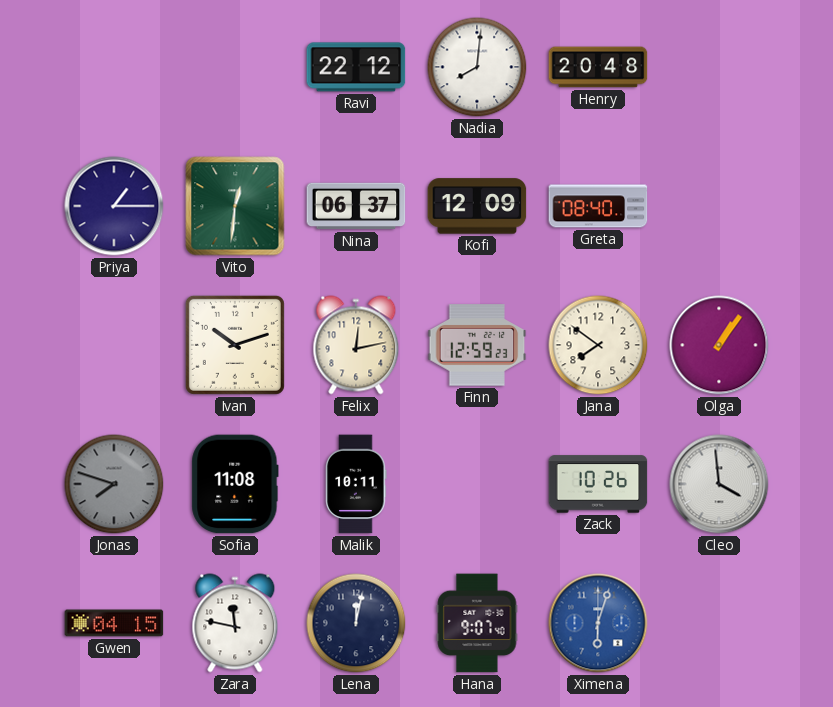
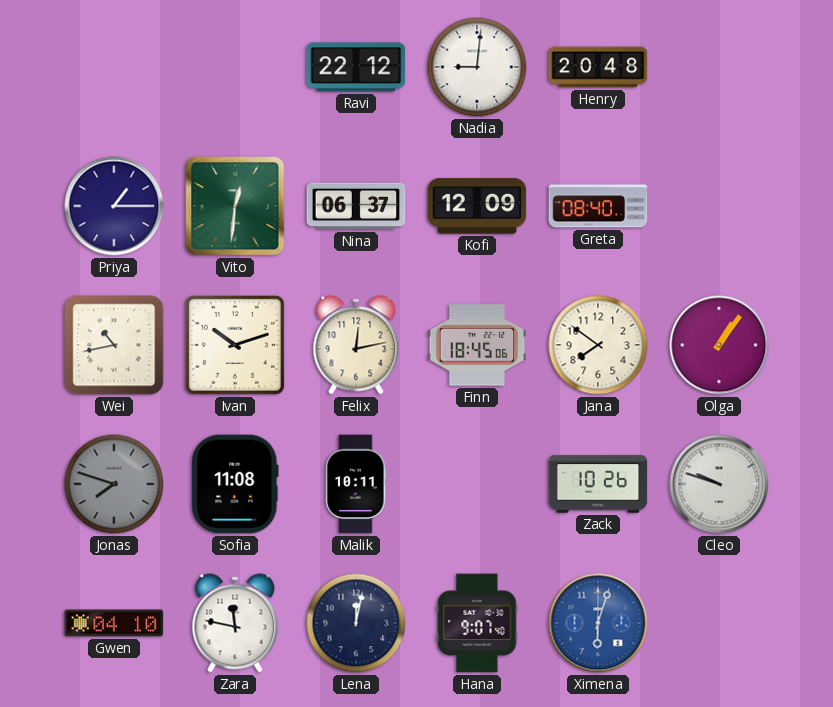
Nadia: 8:01 -> 9:01 (477, 67)
Wei: none -> 10:43 (114, 345)
Finn: 12:59 -> 18:45 (477, 345)
Cleo: 3:59 -> 9:48 (719, 484)
Gwen: 04:15 -> 04:10 (114, 623)
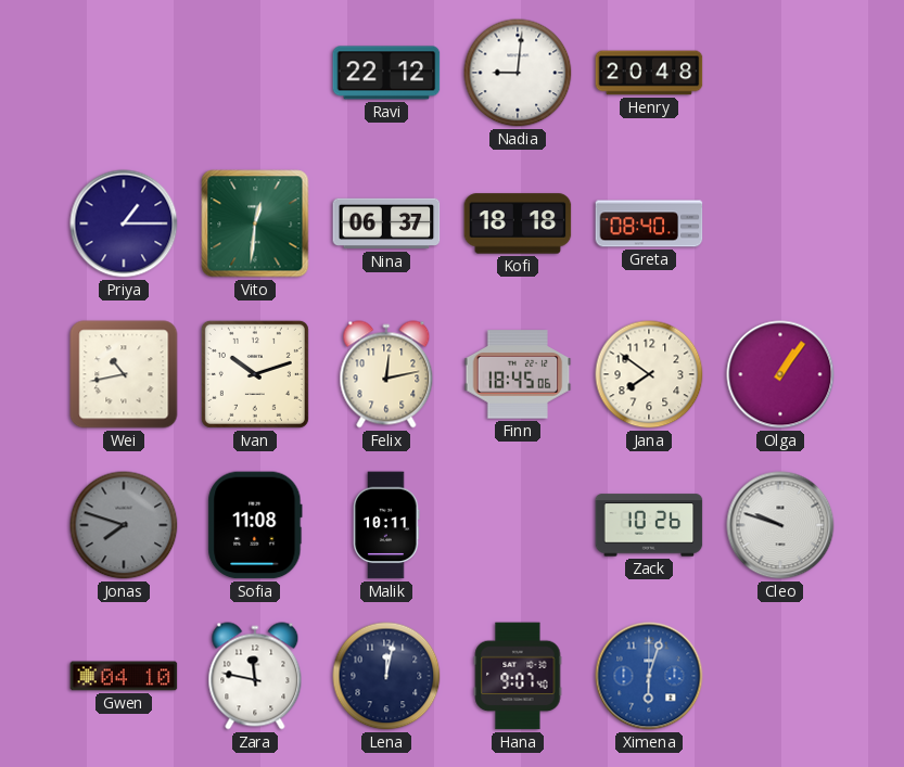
Kofi: 12:09 -> 18:18 (518, 223)
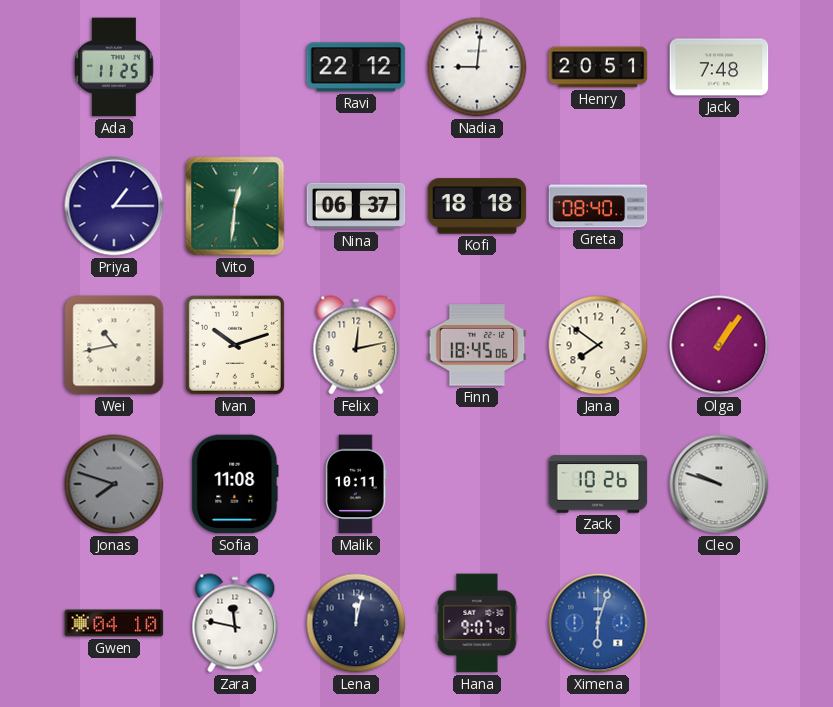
Ada: none -> 11:25 (114, 67)
Henry: 20:48 -> 20:51 (598, 67)
Jack: none -> 7:48 (719, 67)
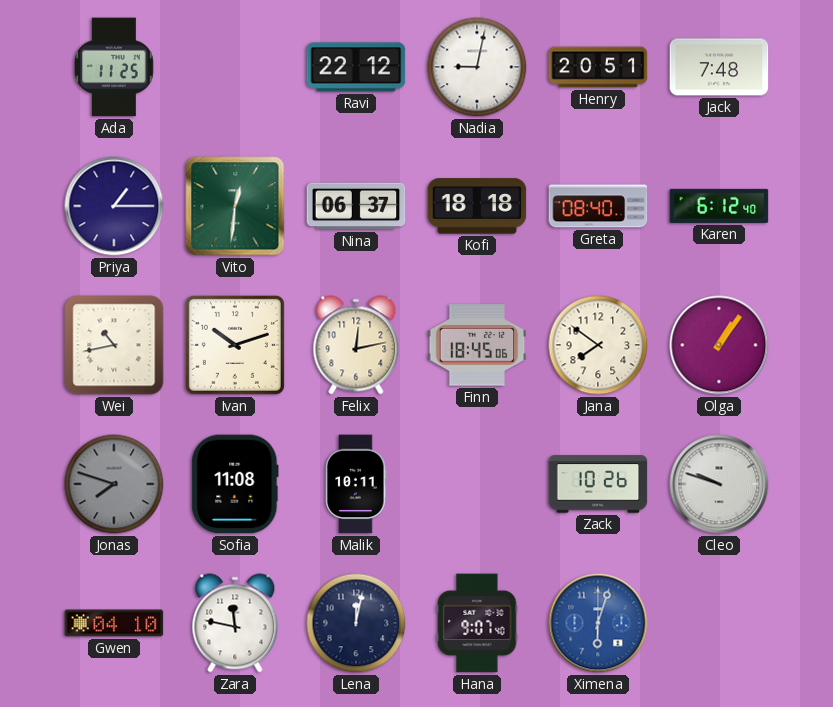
Nadia: 9:01 -> 9:02 (477, 67)
Karen: none -> 6:12 (719, 206)
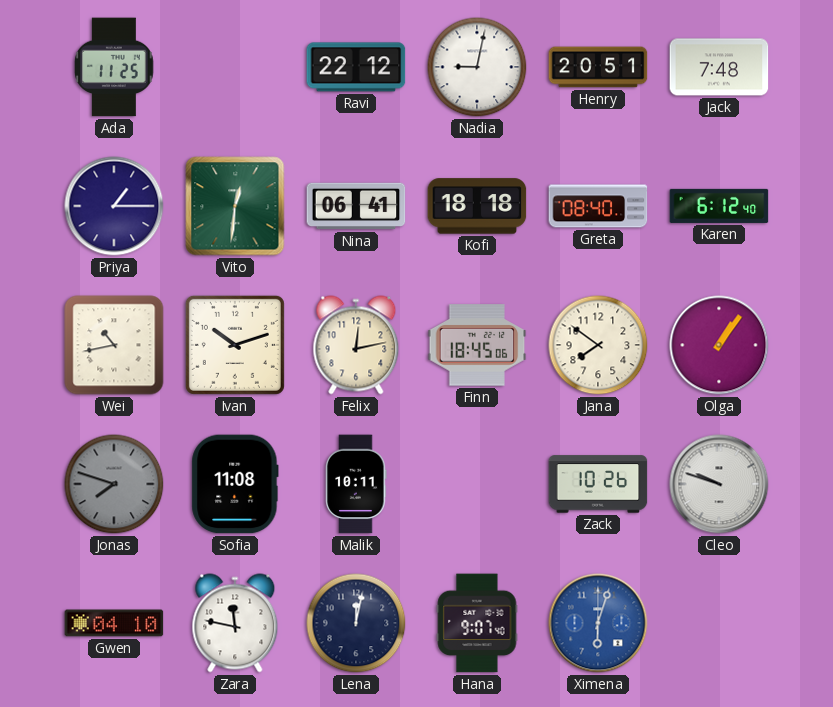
Nina: 06:37 -> 06:41 (356, 206)
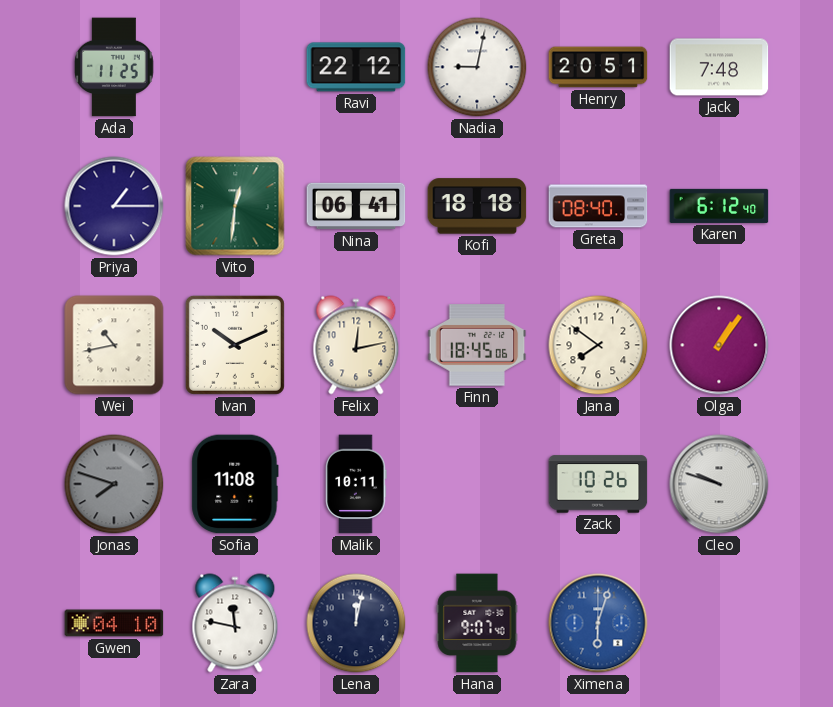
Ivan: 10:12 -> 10:11 (235, 345)
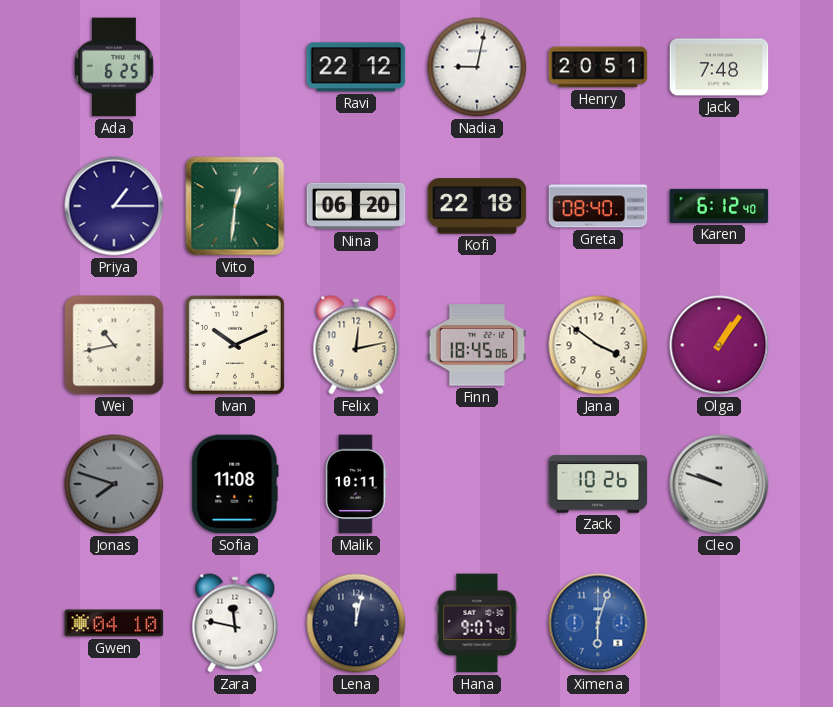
Ada: 11:25 -> 6:25 (114, 67)
Nina: 06:41 -> 06:20 (356, 206)
Kofi: 18:18 -> 22:18 (477, 206)
Jana: 7:51 -> 3:51 (598, 345)
